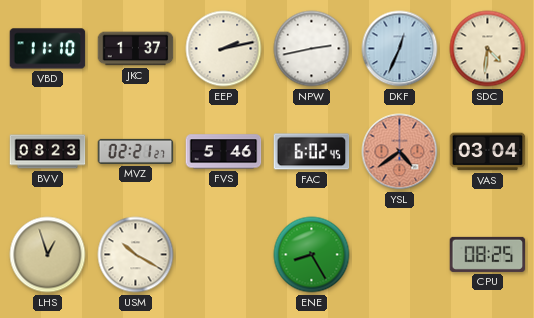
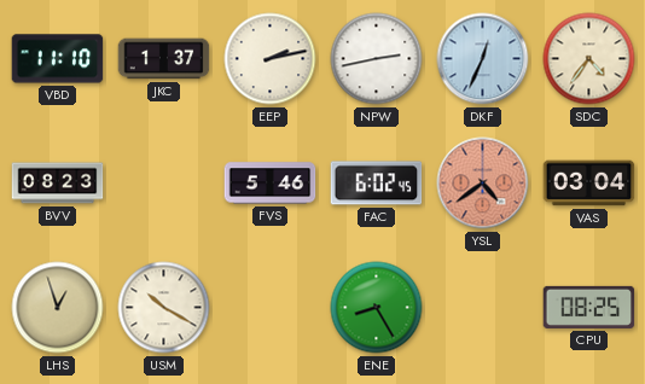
SDC: 4:31 -> 4:36 (589, 59)
MVZ: 02:21 -> none (136, 151)
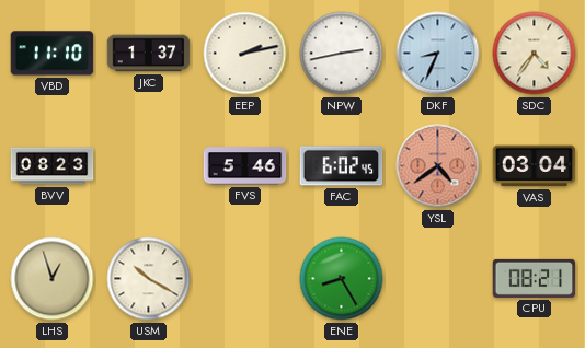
DKF: 12:34 -> 8:34 (438, 54)
CPU: 08:25 -> 08:21 (535, 278)
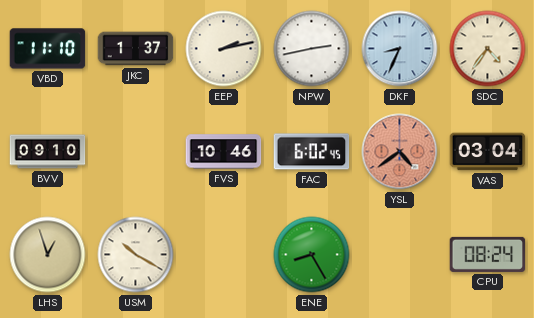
BVV: 08:23 -> 09:10 (48, 152)
FVS: 5:46 -> 10:46 (224, 152)
CPU: 08:21 -> 08:24 (488, 254)
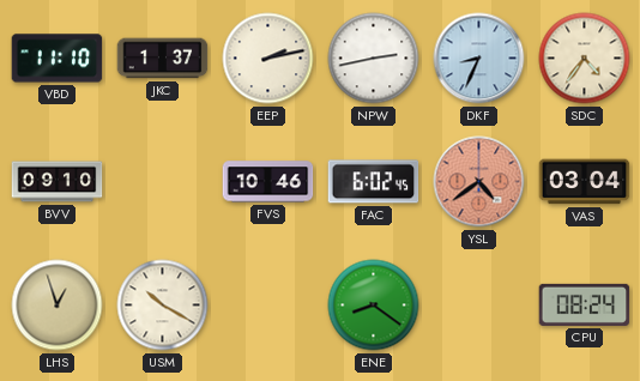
ENE: 8:25 -> 8:21 (374, 306)
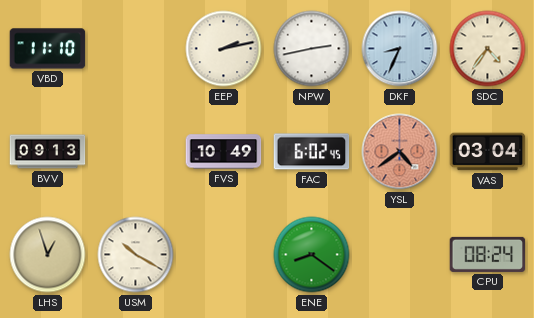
JKC: 1:37 -> none (163, 59)
BVV: 09:10 -> 09:13 (48, 152)
FVS: 10:46 -> 10:49 (224, 152)
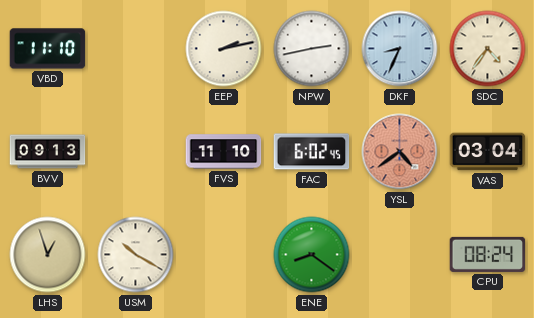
FVS: 10:49 -> 11:10 (224, 152)
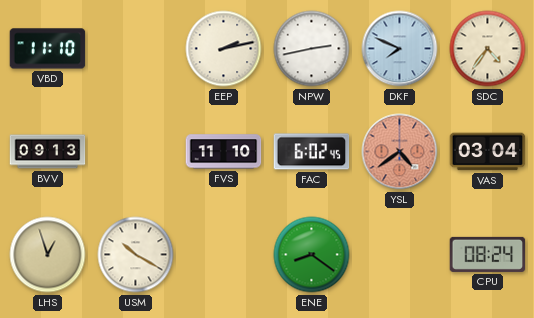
DKF: 8:34 -> 7:49 (400, 49)
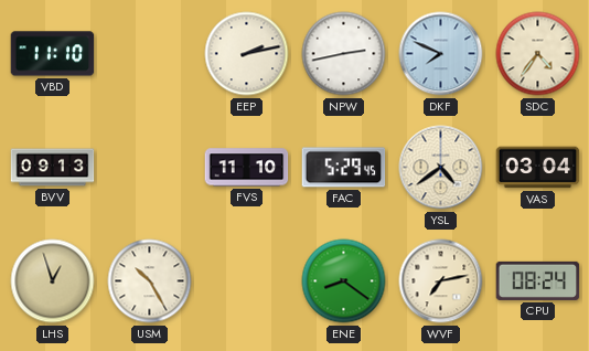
FAC: 6:02 -> 5:29 (344, 168)
YSL dial: salmon -> cream (441, 168)
USM: 10:20 -> 10:25 (150, 281)
WVF: none -> 7:13 (441, 281)
